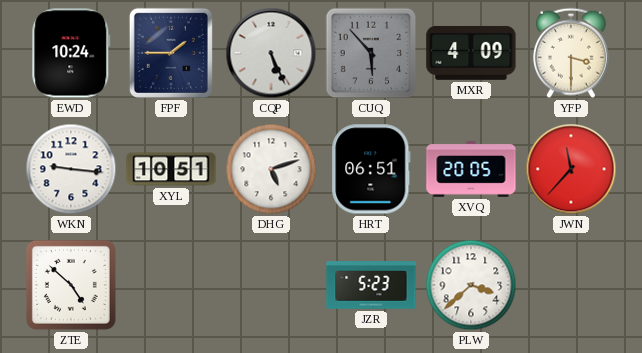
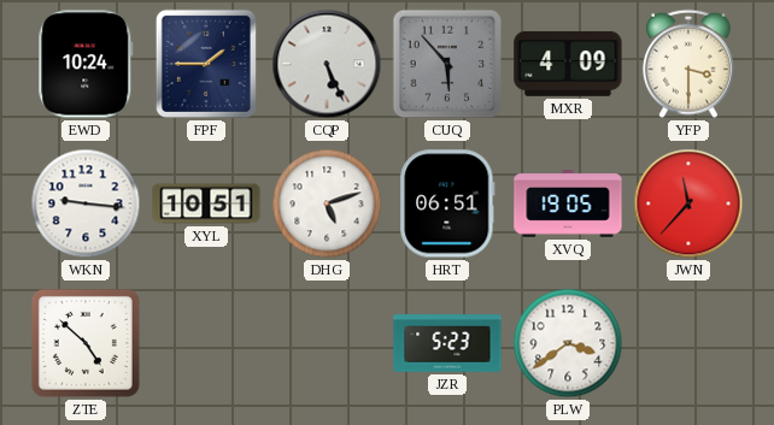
XVQ: 20:05 -> 19:05 (568, 203)
PLW: 3:38 -> 3:39 (568, 343)
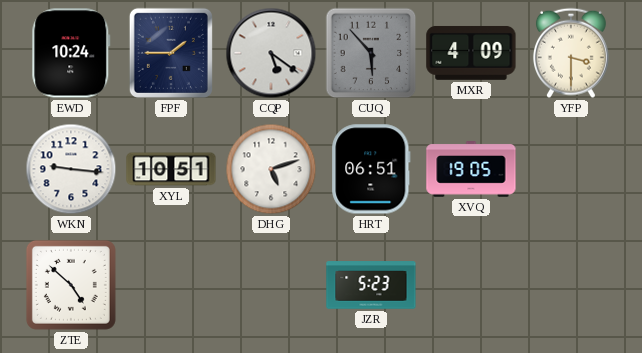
CQP: 5:26 -> 5:21 (271, 53)
JWN: 11:37 -> none (688, 203)
PLW: 3:39 -> none (568, 343)
